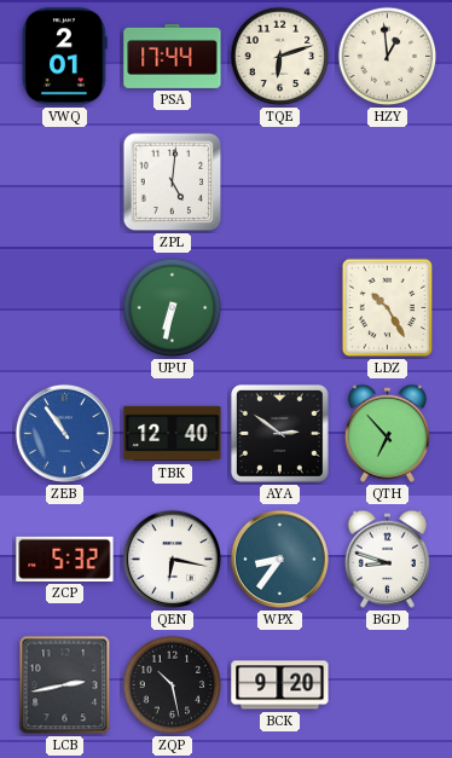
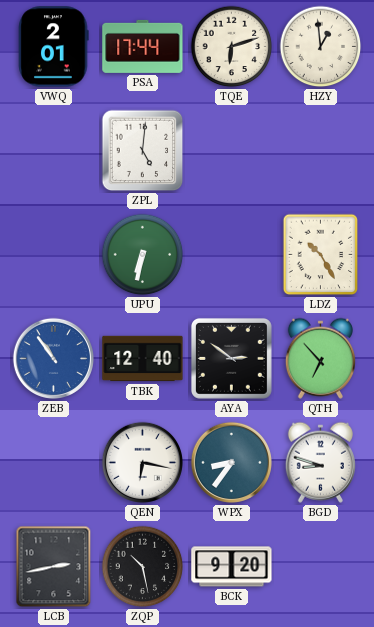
ZCP: 5:32 -> none (65, 559)
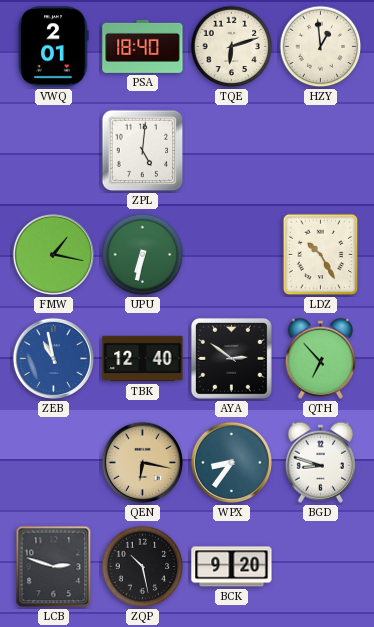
PSA: 17:44 -> 18:40 (143, 46)
FMW: none -> 1:17 (53, 254)
ZEB: 10:54 -> 10:58 (53, 358)
QEN dial: white -> champagne (142, 462)
LCB: 2:43 -> 2:48 (54, 567)
